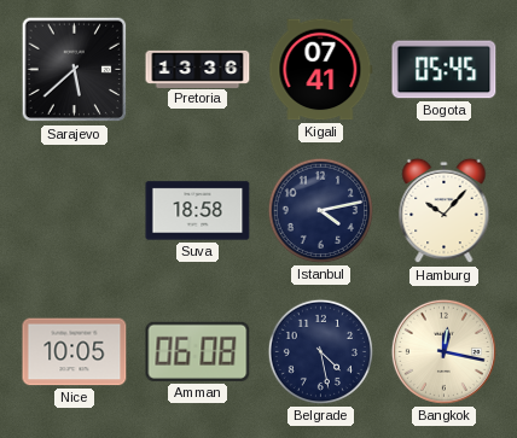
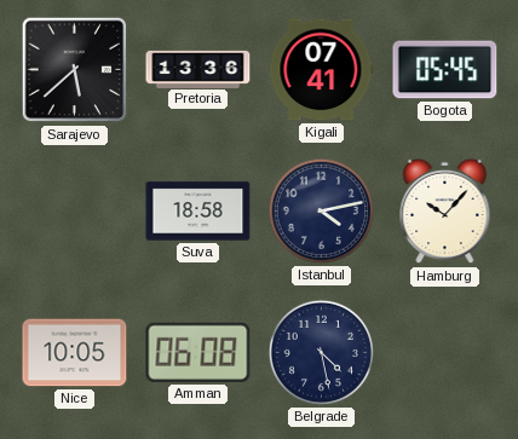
Bangkok: 12:17 -> none (443, 351)
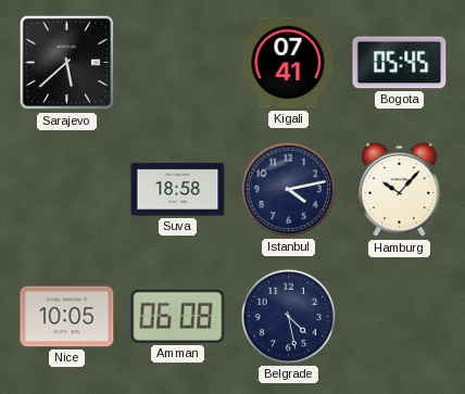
Pretoria: 13:36 -> none (198, 69)
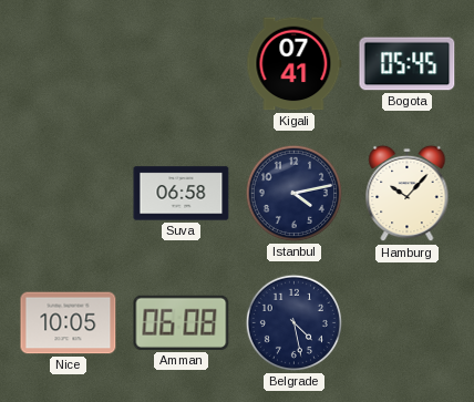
Sarajevo: 5:38 -> none (67, 63)
Suva: 18:58 -> 06:58 (182, 194)
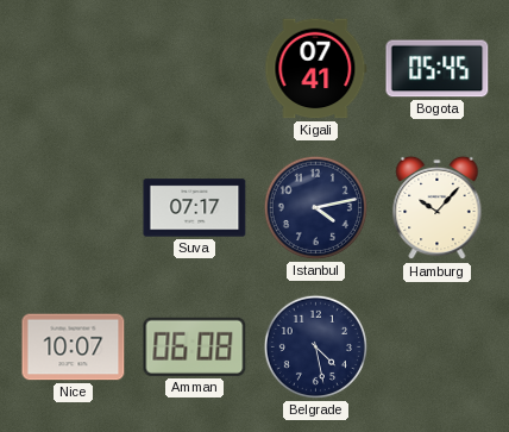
Suva: 06:58 -> 07:17 (195, 208)
Nice: 10:05 -> 10:07 (74, 348)
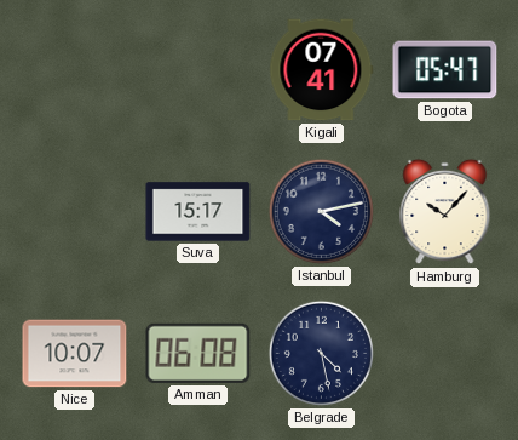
Bogota: 05:45 -> 05:47 (445, 70)
Suva: 07:17 -> 15:17 (198, 212)
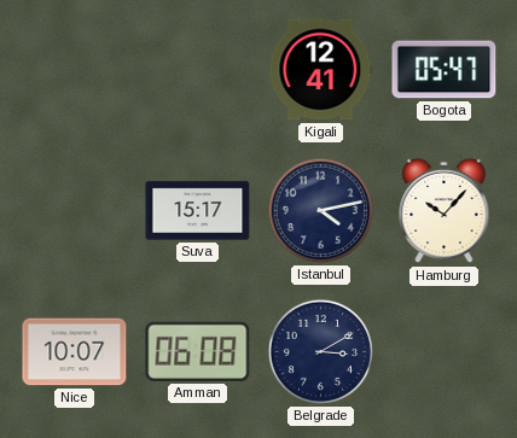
Kigali: 07:41 -> 12:41 (321, 70)
Belgrade: 4:28 -> 3:10 (320, 351)
